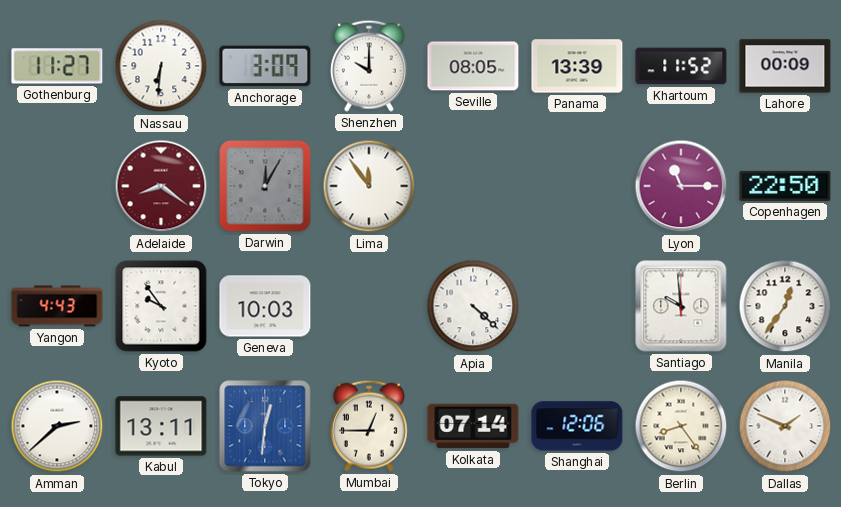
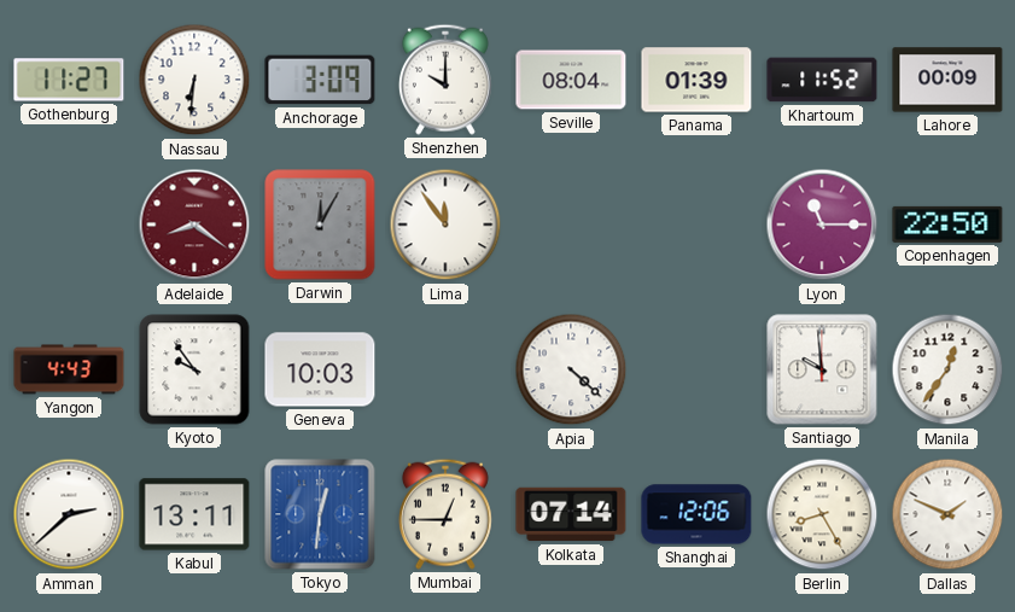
Seville: 08:05 -> 08:04 (571, 80)
Panama: 13:39 -> 01:39 (696, 80)
Berlin: 8:24 -> 8:25 (822, 514)
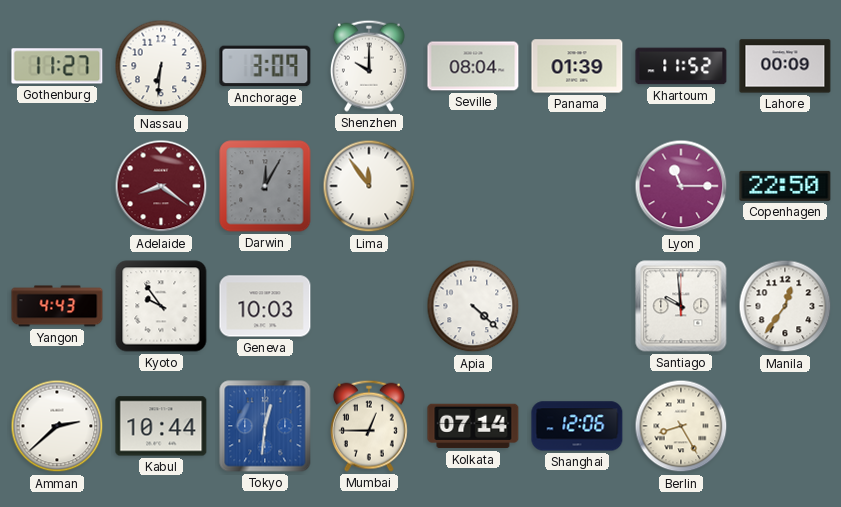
Kabul: 13:11 -> 10:44 (161, 426)
Dallas: 1:49 -> none (947, 514)
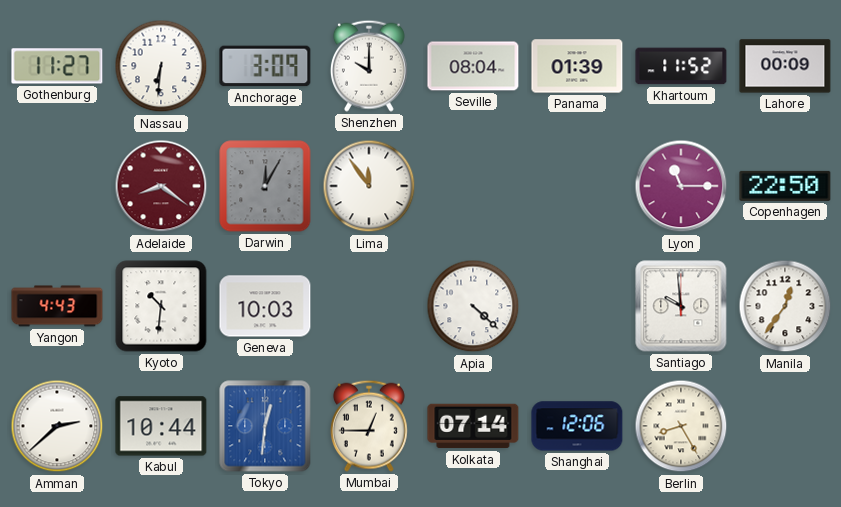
Kyoto: 9:54 -> 10:31 (161, 306)
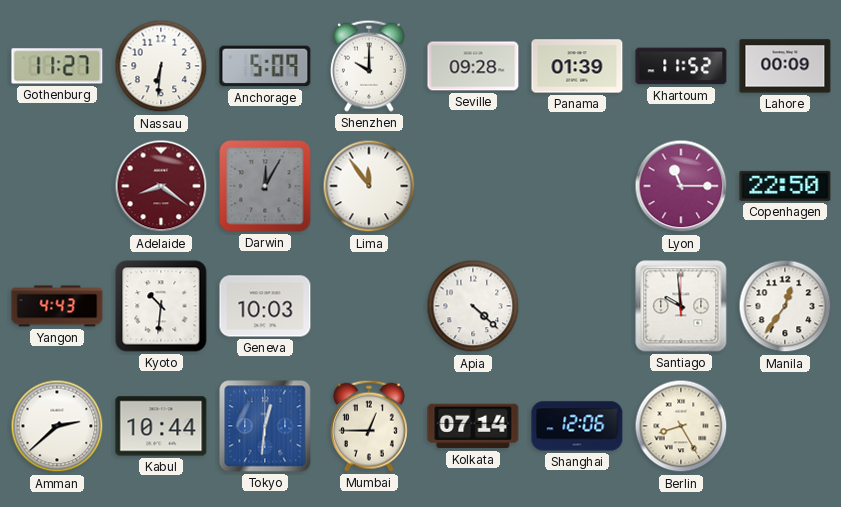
Anchorage: 3:09 -> 5:09 (265, 66)
Seville: 08:04 -> 09:28 (473, 66)
